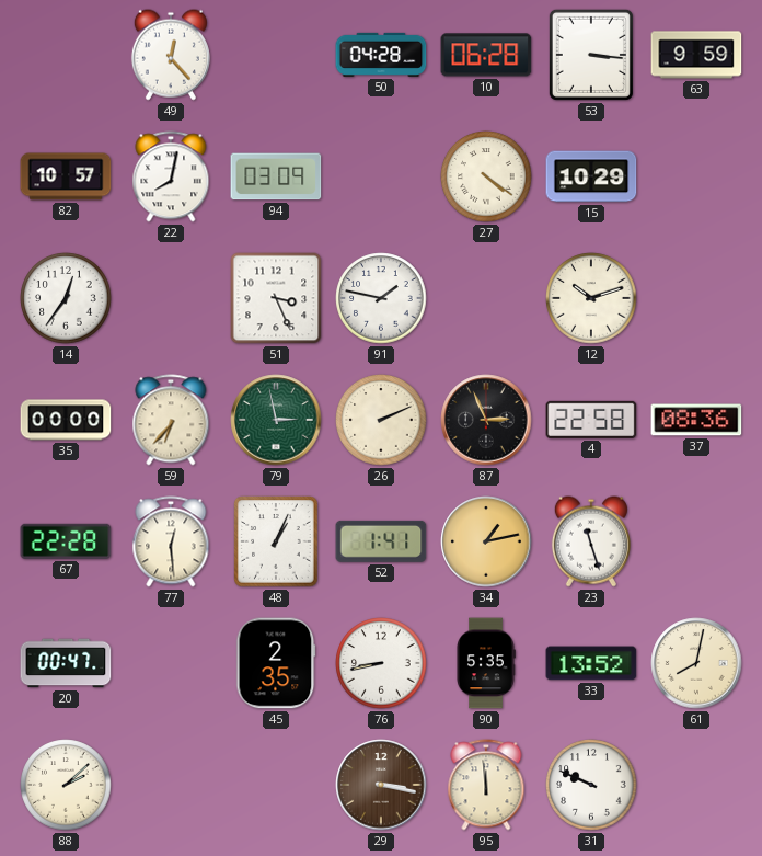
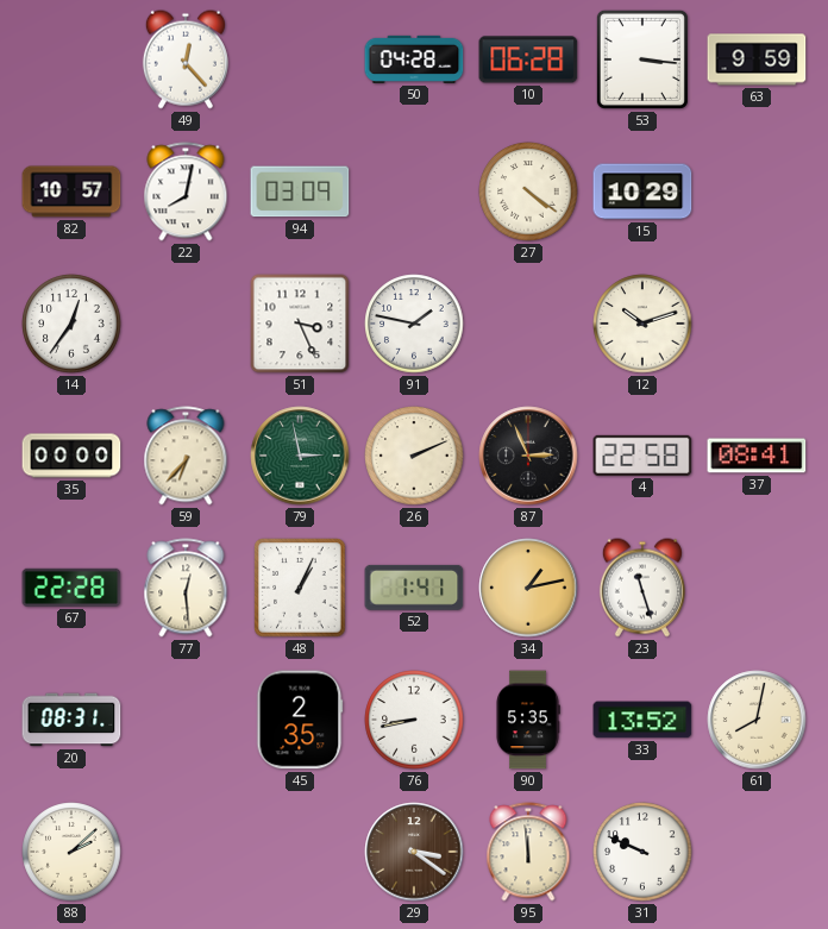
37: 08:36 -> 08:41 (757, 456)
20: 00:47 -> 08:31 (71, 720)
29: 3:17 -> 3:21 (414, 852)
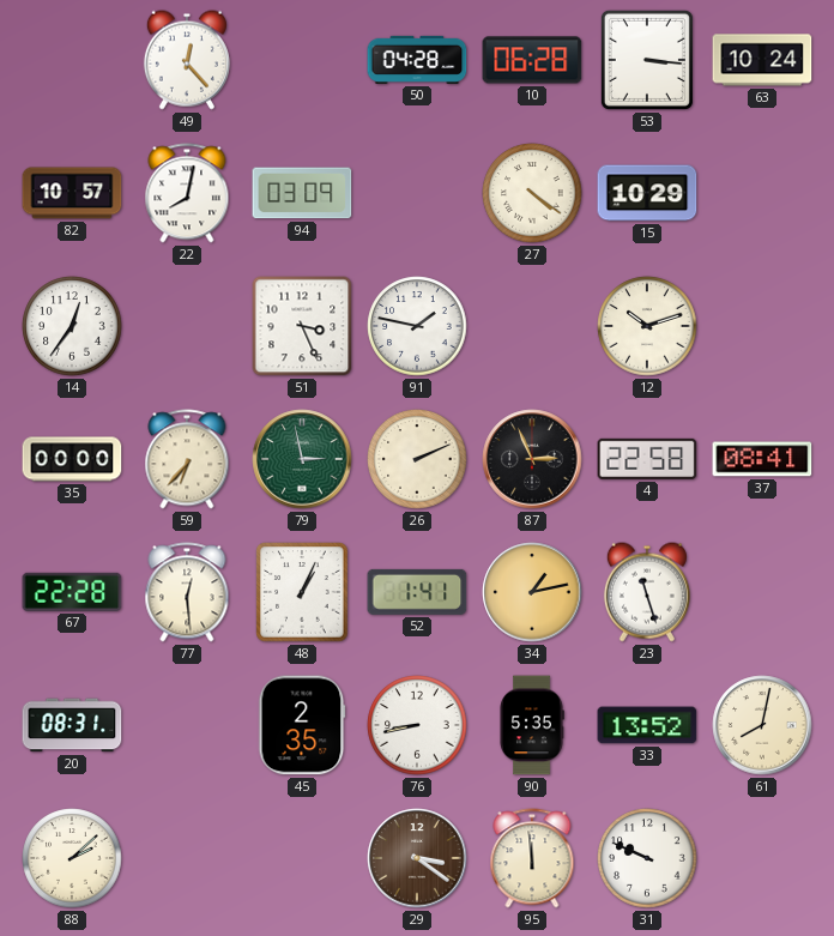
63: 9:59 -> 10:24 (762, 60)
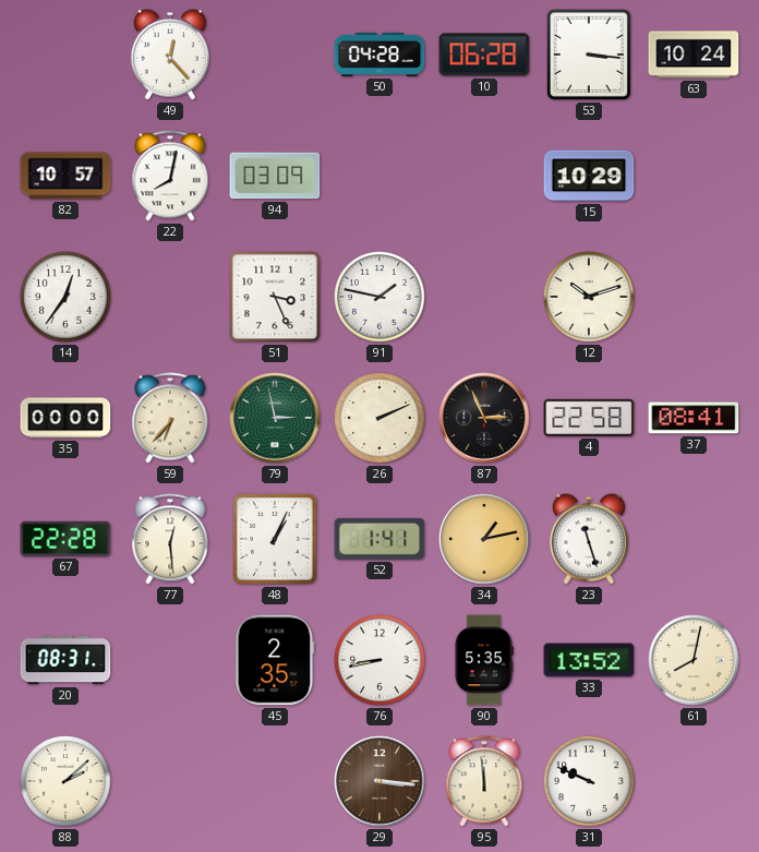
27: 4:21 -> none (532, 193)
29: 3:21 -> 3:16 (379, 781)
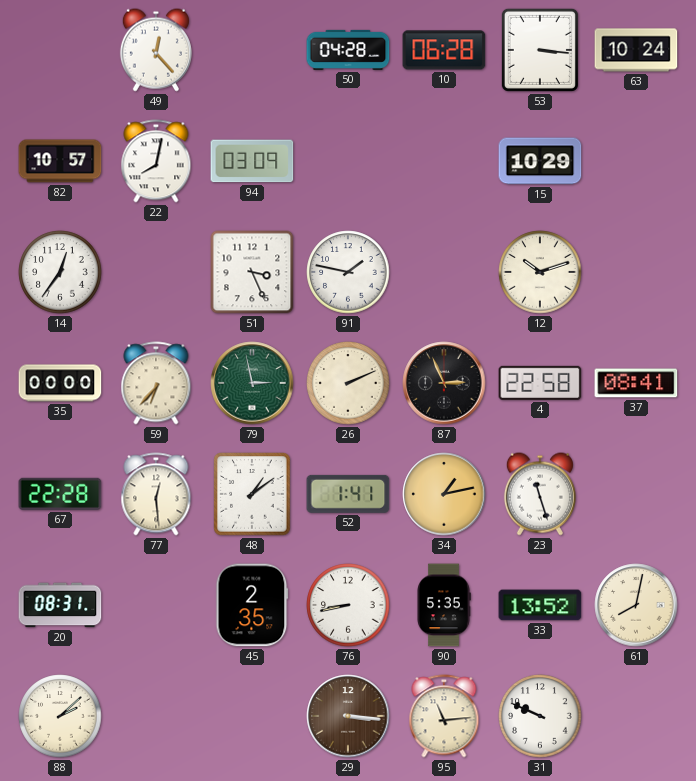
48: 1:04 -> 1:09 (252, 494)
95: 11:59 -> 11:14 (444, 716)
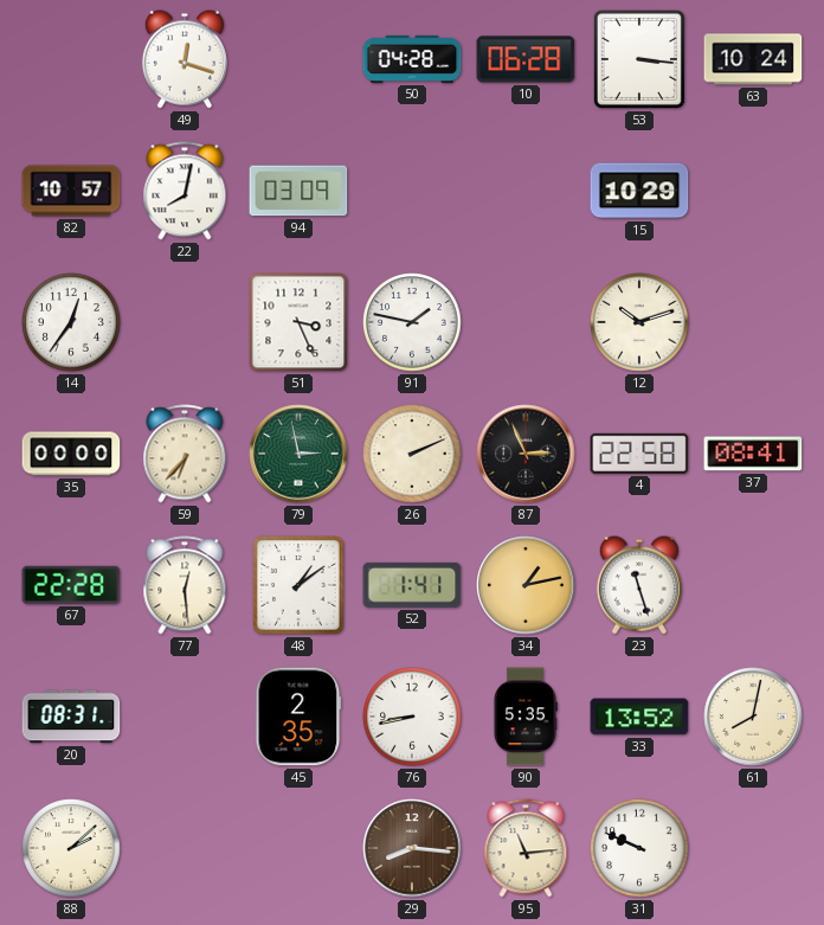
49: 12:23 -> 12:18 (185, 59)
29: 3:16 -> 8:16 (412, 848)
